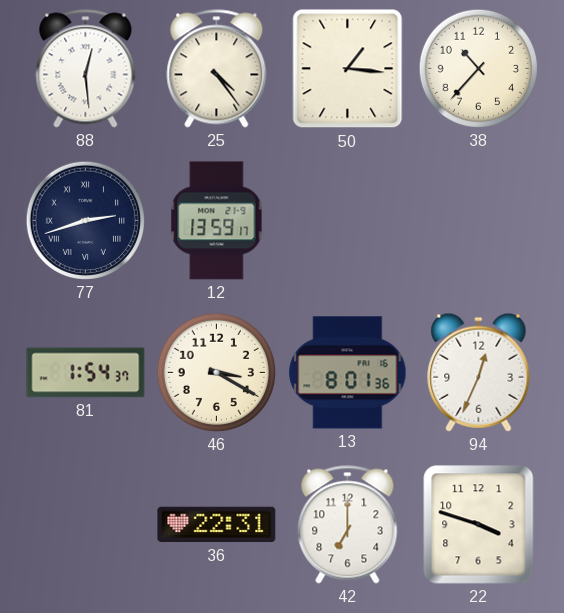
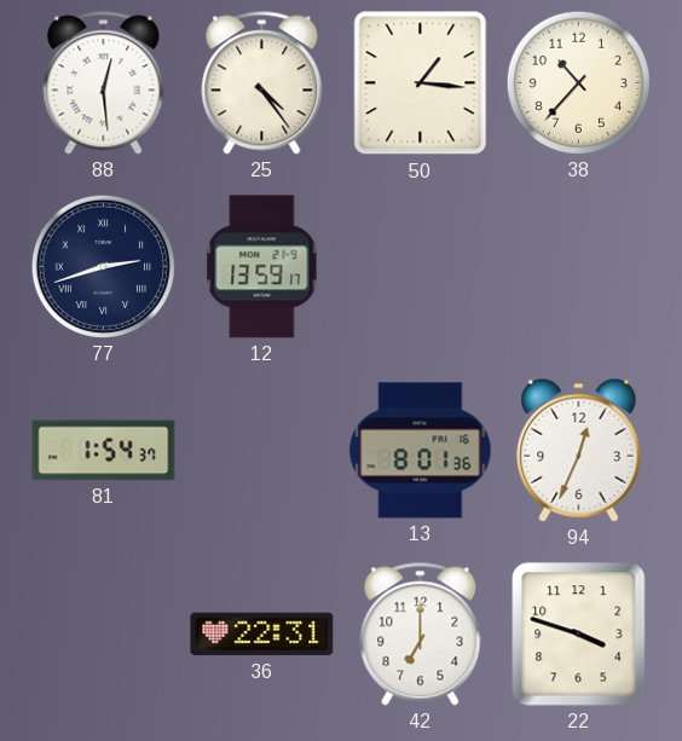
46: 3:20 -> none (216, 372)
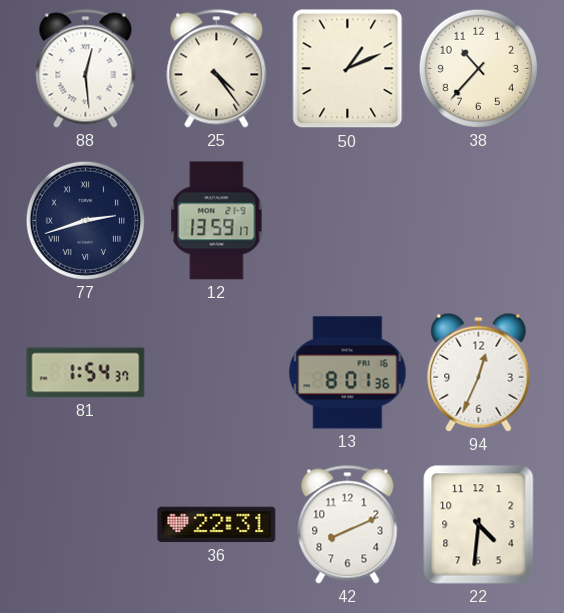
50: 1:16 -> 1:11 (348, 69)
42: 7:00 -> 8:11 (348, 525)
22: 3:48 -> 4:31 (479, 525)
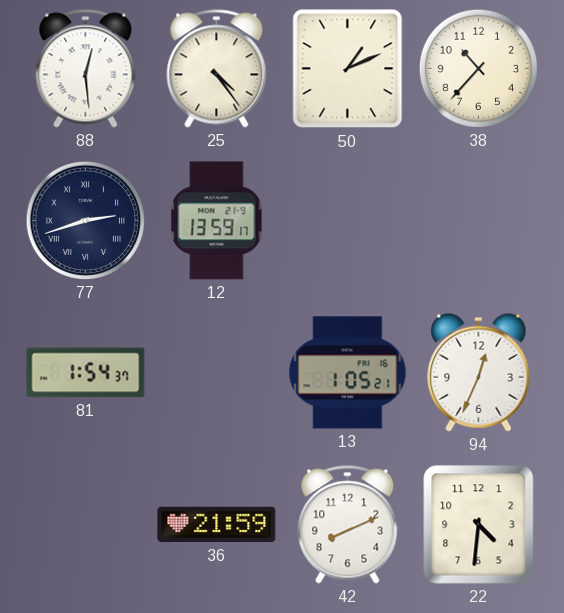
13: 8:01 -> 1:05 (348, 373)
36: 22:31 -> 21:59 (217, 525)
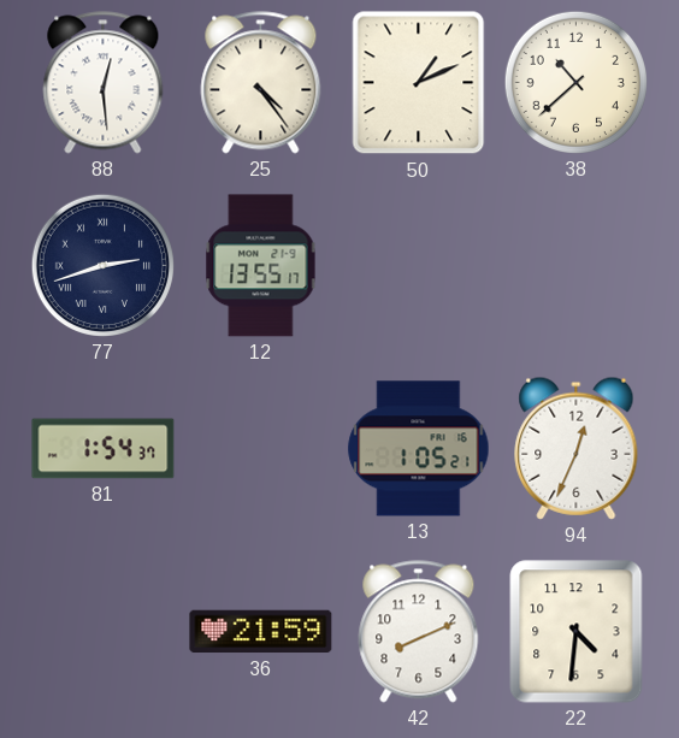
38: 10:37 -> 10:38 (575, 82)
12: 13:59 -> 13:55 (261, 266)
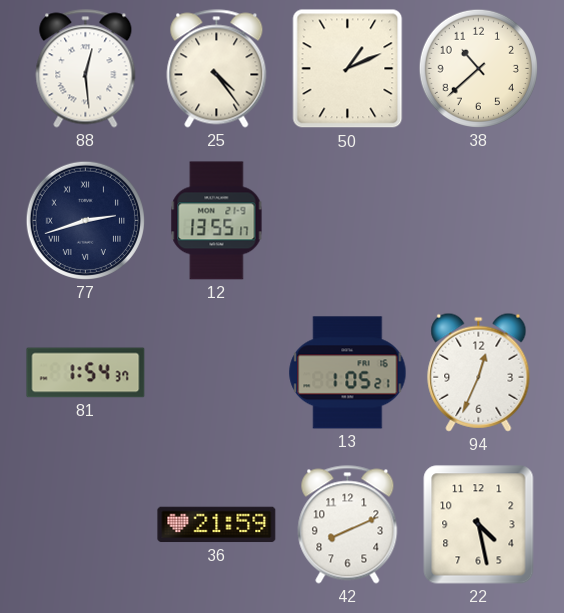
22: 4:31 -> 4:28 (479, 525)
